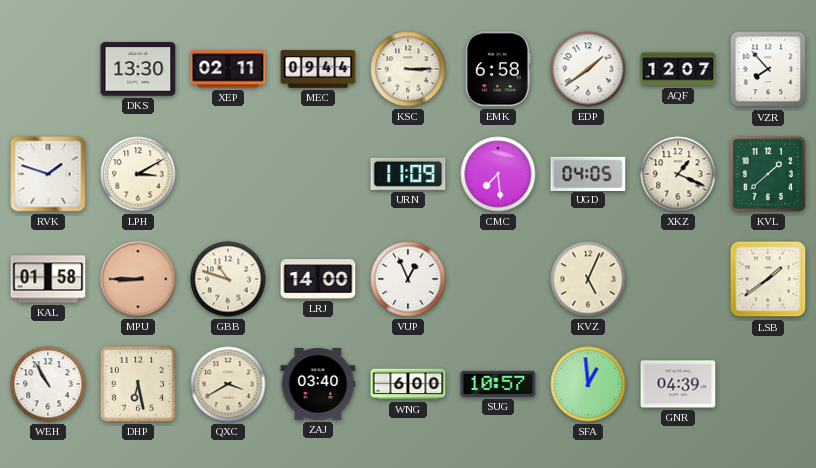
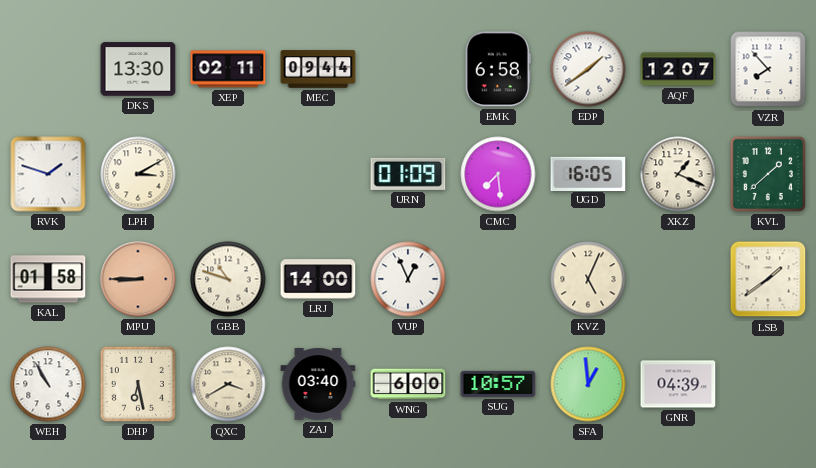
KSC: 3:15 -> none (408, 69)
URN: 11:09 -> 01:09 (408, 174)
UGD: 04:05 -> 16:05 (588, 173)
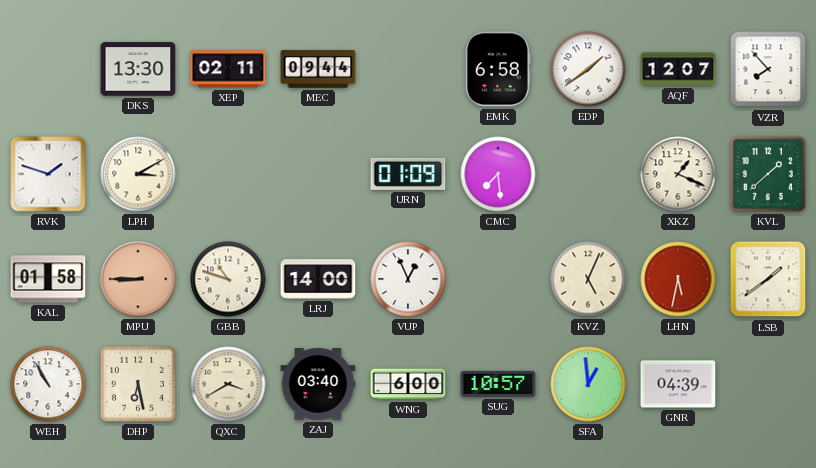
UGD: 16:05 -> none (588, 173)
LHN: none -> 5:32 (678, 279)
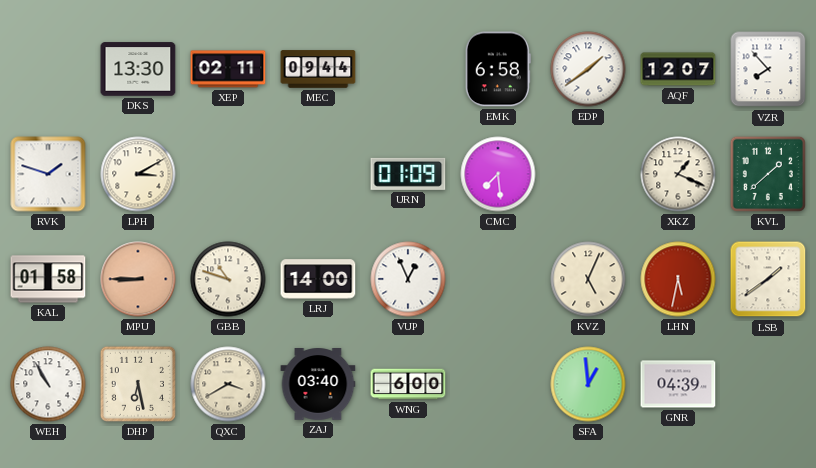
SUG: 10:57 -> none (498, 384)
